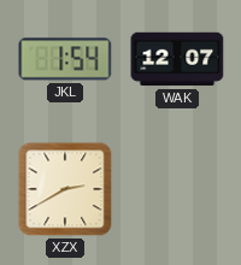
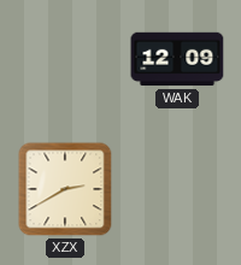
JKL: 1:54 -> none (65, 59)
WAK: 12:07 -> 12:09 (177, 59)
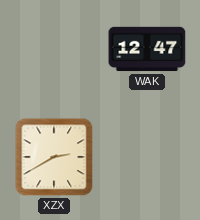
WAK: 12:09 -> 12:47 (147, 49)
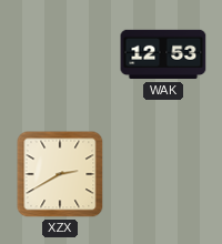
WAK: 12:47 -> 12:53 (163, 54)
